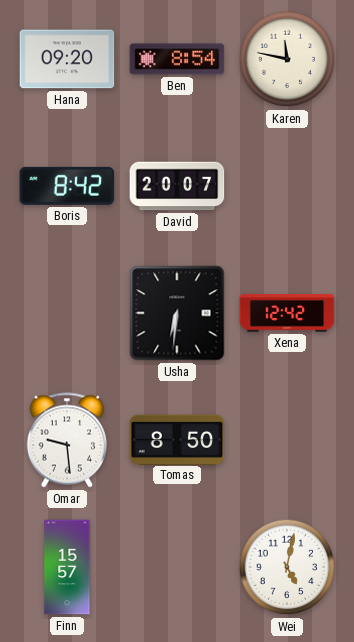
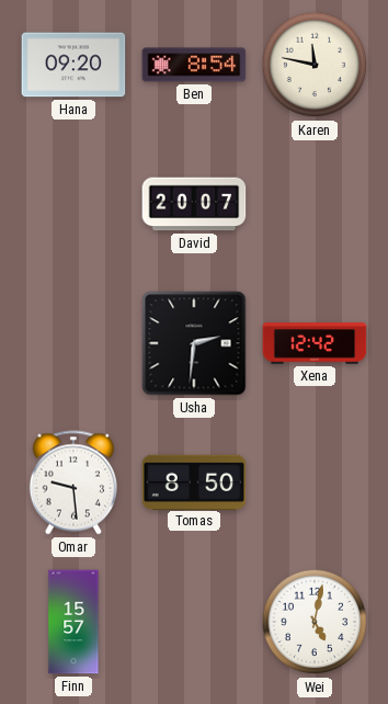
Boris: 8:42 -> none (67, 186)
Usha: 6:31 -> 2:31 (194, 343)
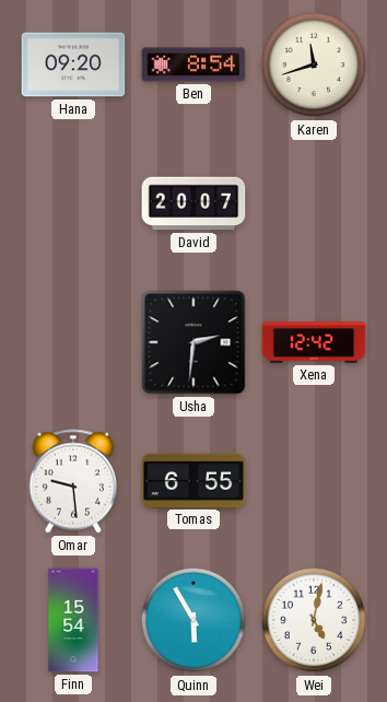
Karen: 11:47 -> 11:42 (314, 65)
Tomas: 8:50 -> 6:55 (193, 480)
Finn: 15:57 -> 15:54 (73, 620)
Quinn: none -> 5:55 (193, 620)
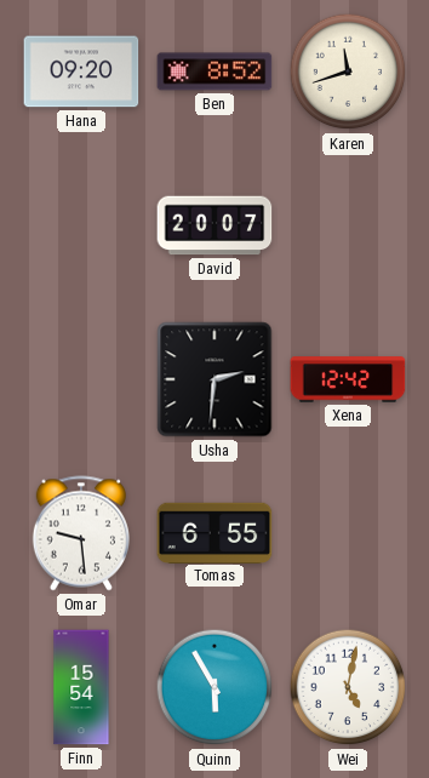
Ben: 8:54 -> 8:52 (215, 71)
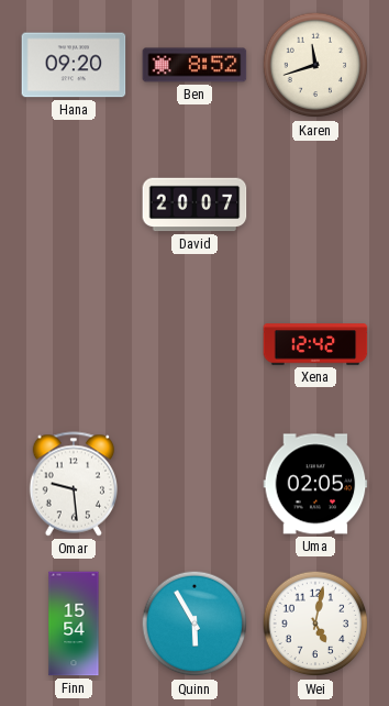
Usha: 2:31 -> none (215, 379)
Tomas: 6:55 -> none (215, 532)
Uma: none -> 02:05 (315, 484)
